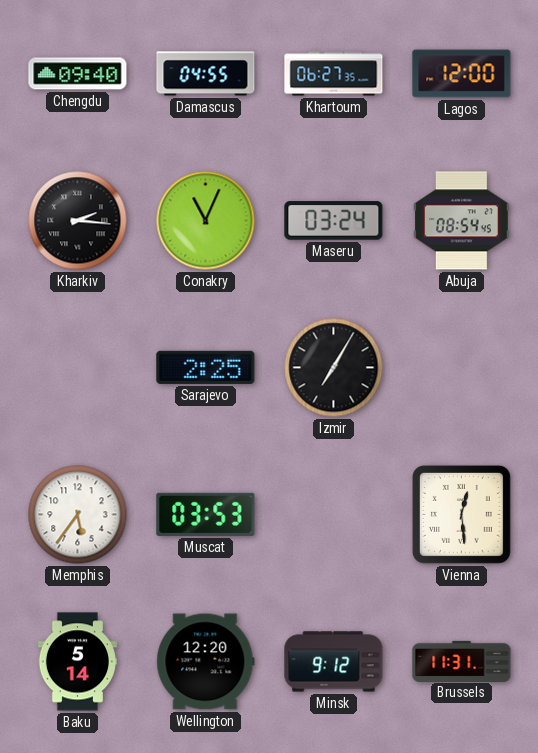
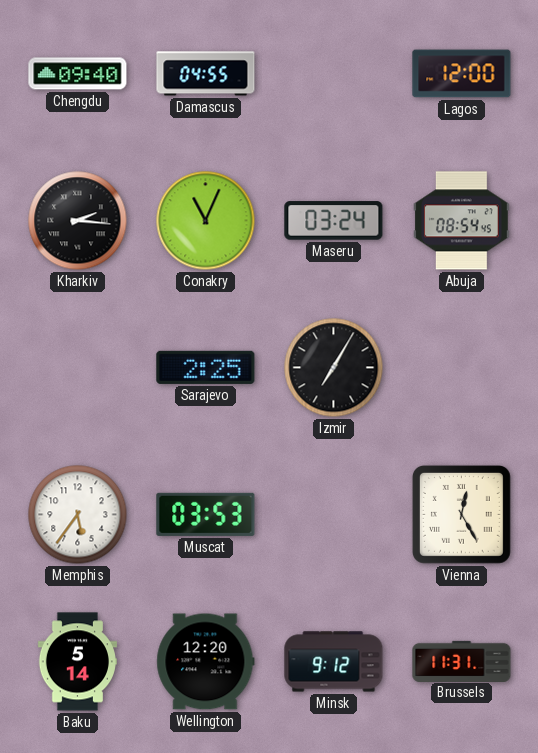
Khartoum: 06:27 -> none (334, 74)
Vienna: 12:29 -> 12:25 (461, 514)
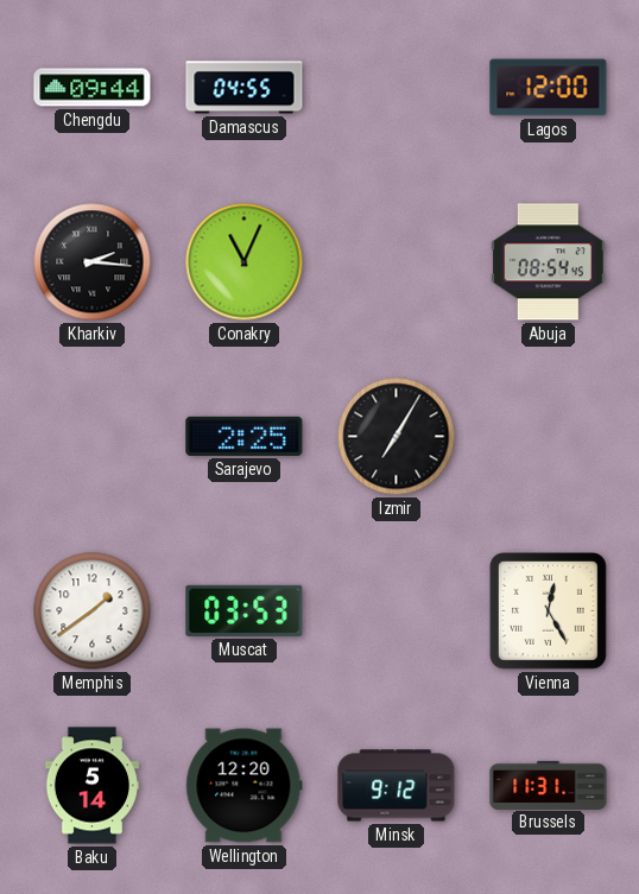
Chengdu: 09:40 -> 09:44 (93, 88)
Maseru: 03:24 -> none (334, 221)
Memphis: 5:36 -> 1:39 (93, 611)
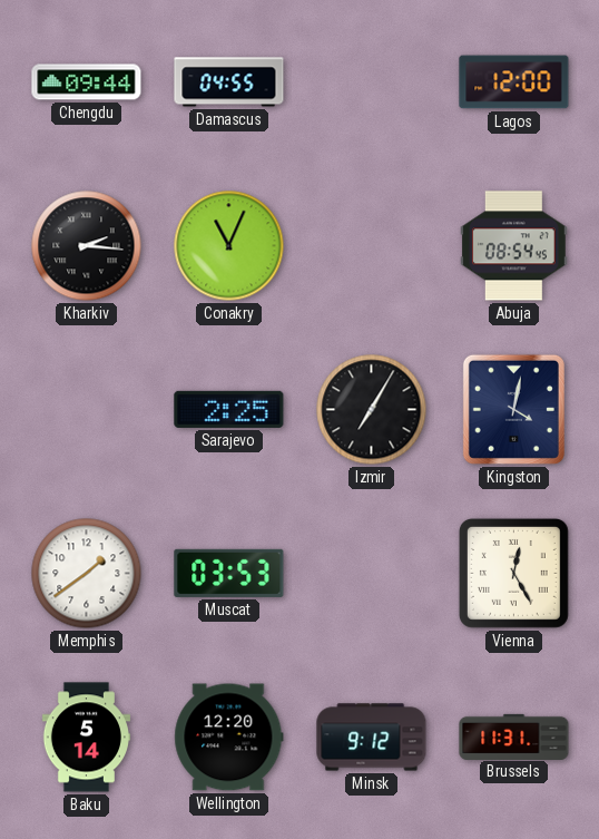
Kingston: none -> 4:02 (513, 409)
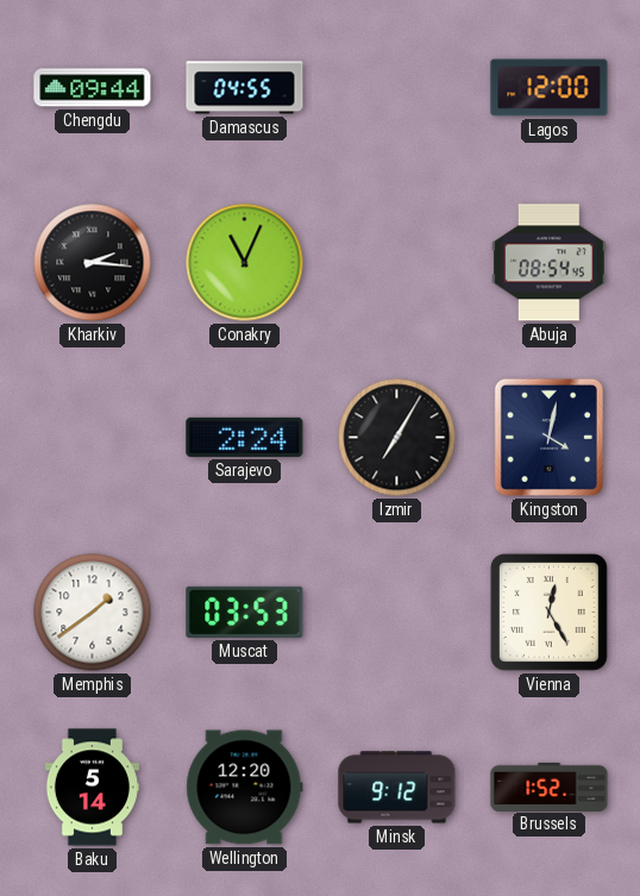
Sarajevo: 2:25 -> 2:24 (245, 437)
Brussels: 11:31 -> 1:52 (550, 787)
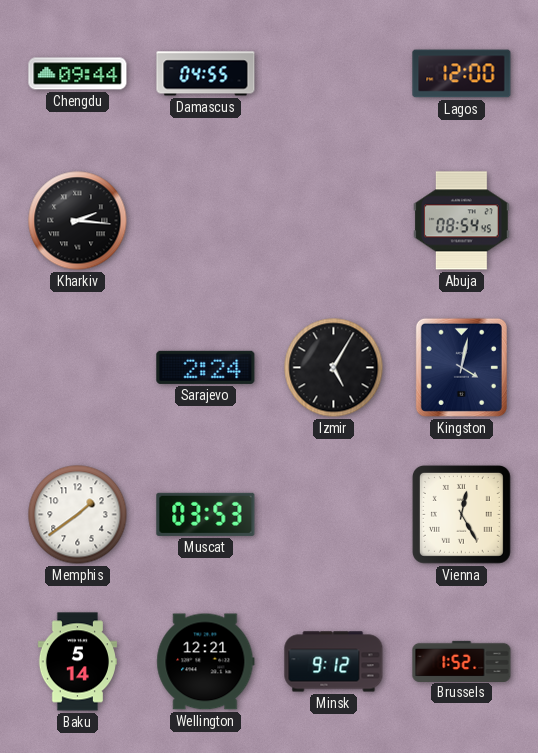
Conakry: 11:04 -> none (245, 263)
Izmir: 7:05 -> 5:05 (334, 368)
Wellington: 12:20 -> 12:21 (206, 662)
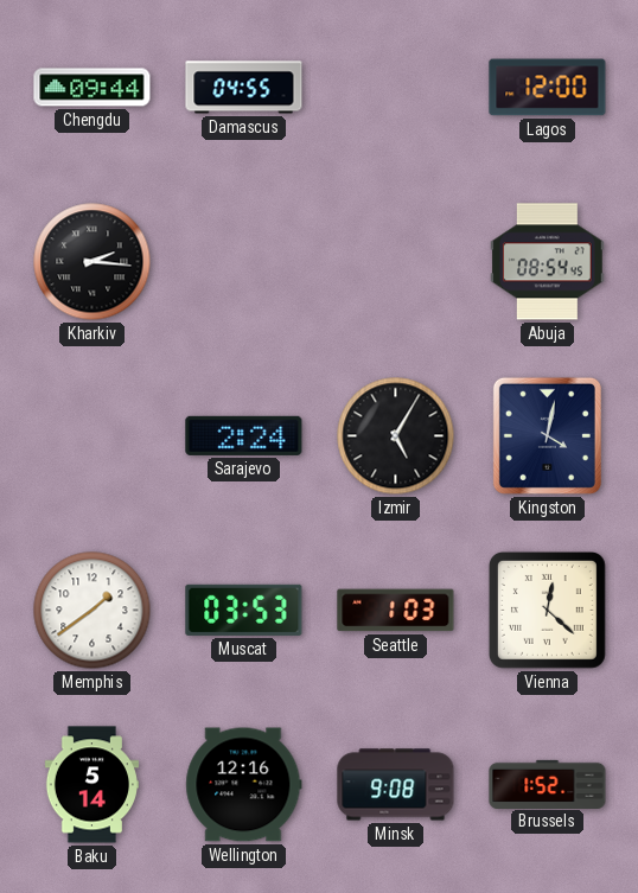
Seattle: none -> 1:03 (396, 611)
Vienna: 12:25 -> 12:22 (547, 610)
Wellington: 12:21 -> 12:16 (244, 785)
Minsk: 9:12 -> 9:08 (396, 785)
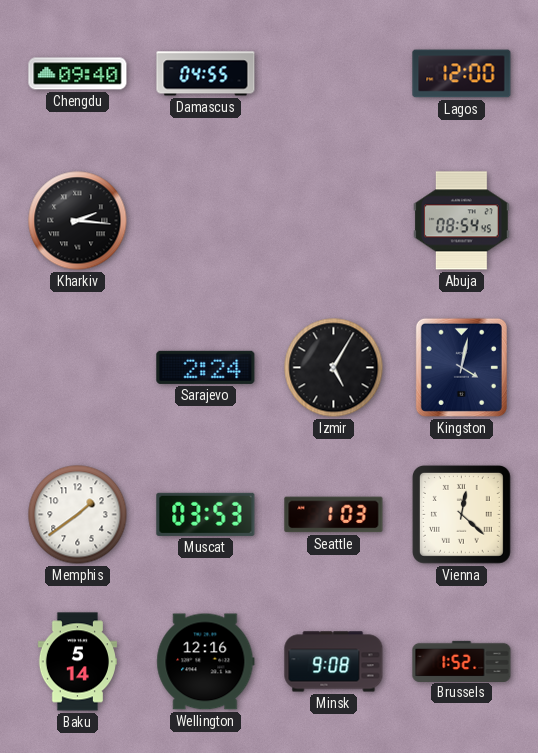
Chengdu: 09:44 -> 09:40 (78, 74)
